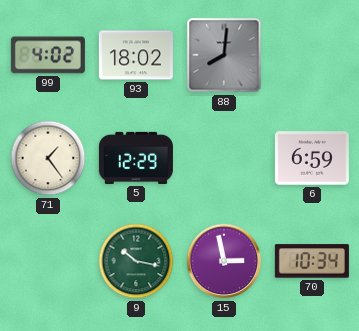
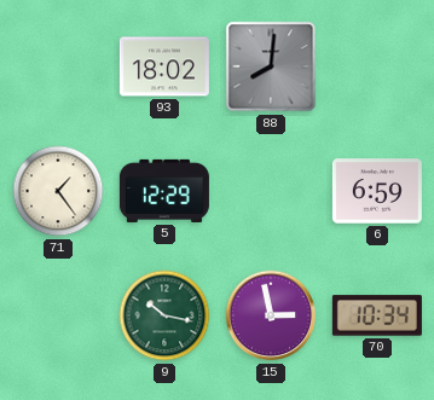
99: 4:02 -> none (48, 55)
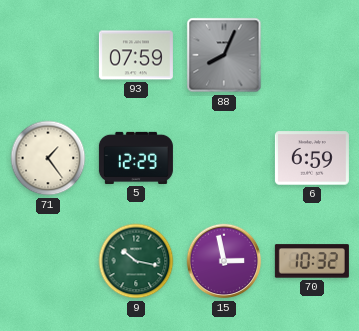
93: 18:02 -> 07:59 (136, 55)
88: 8:01 -> 8:04 (224, 55)
70: 10:34 -> 10:32 (312, 261)
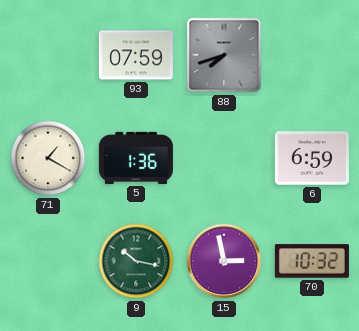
88: 8:04 -> 7:42 (224, 55)
71: 1:24 -> 1:20 (48, 158)
5: 12:29 -> 1:36 (136, 158)
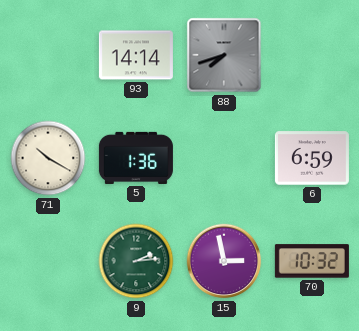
93: 07:59 -> 14:14 (136, 55)
71: 1:20 -> 10:20 (48, 158)
9: 10:17 -> 2:14 (136, 261)
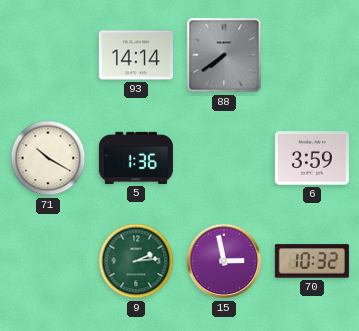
88: 7:42 -> 7:39 (224, 55)
6: 6:59 -> 3:59 (312, 158)
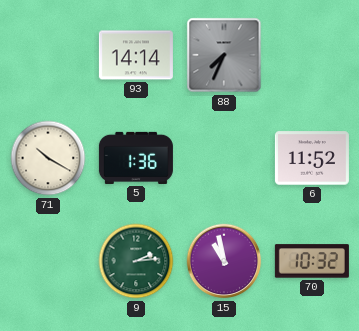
88: 7:39 -> 7:34 (224, 55)
6: 3:59 -> 11:52 (312, 158)
15: 2:58 -> 10:58 (224, 261)
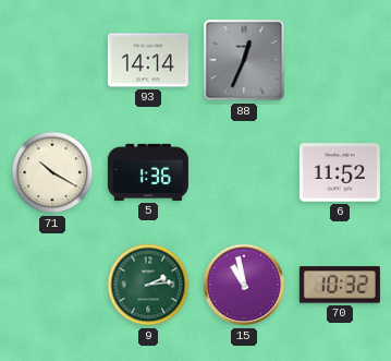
88: 7:34 -> 12:34 (244, 60)
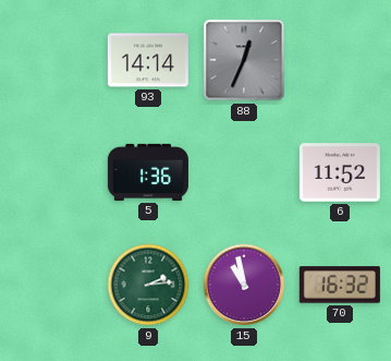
71: 10:20 -> none (52, 172)
70: 10:32 -> 16:32 (340, 285)
